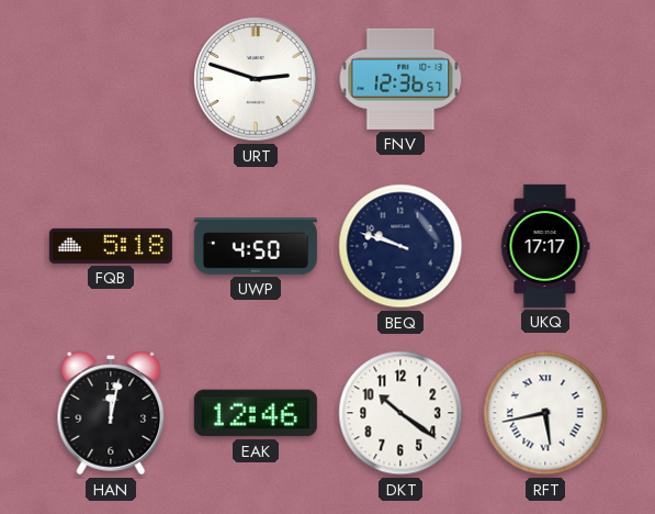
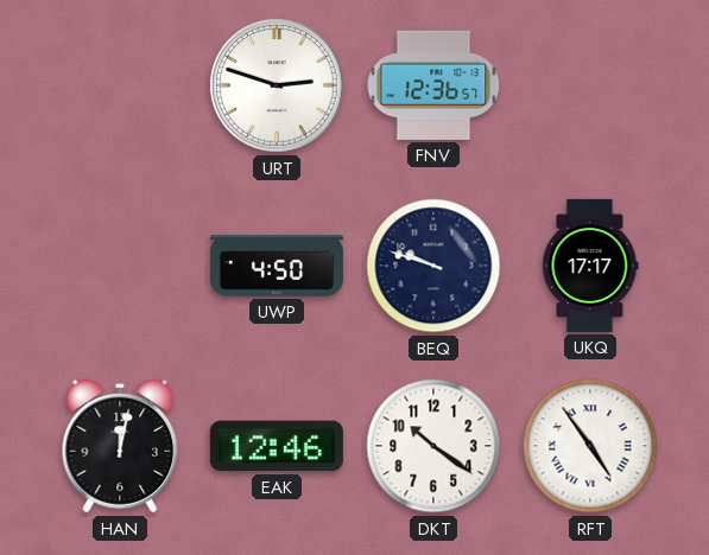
FQB: 5:18 -> none (111, 246)
RFT: 5:43 -> 4:54 (590, 446)
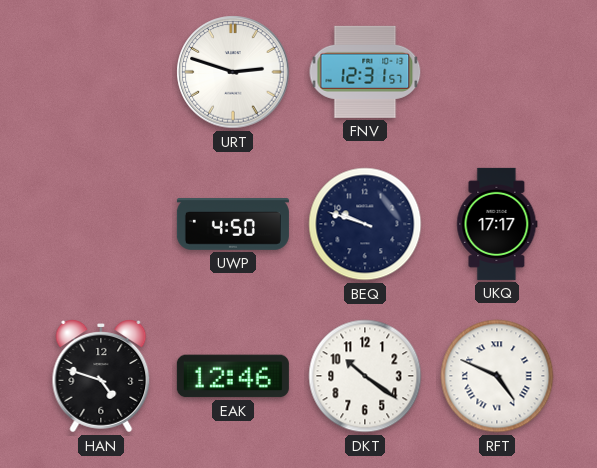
FNV: 12:36 -> 12:31 (365, 72)
HAN: 12:02 -> 4:48 (101, 376)
RFT: 4:54 -> 4:49 (497, 376)
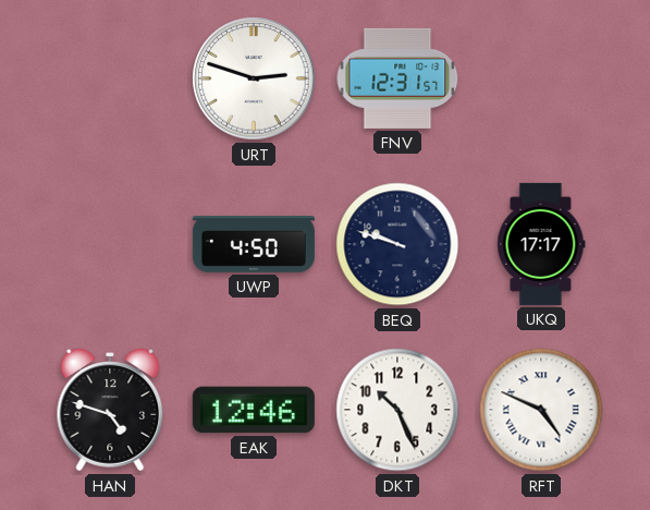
DKT: 10:21 -> 10:26 (397, 410)
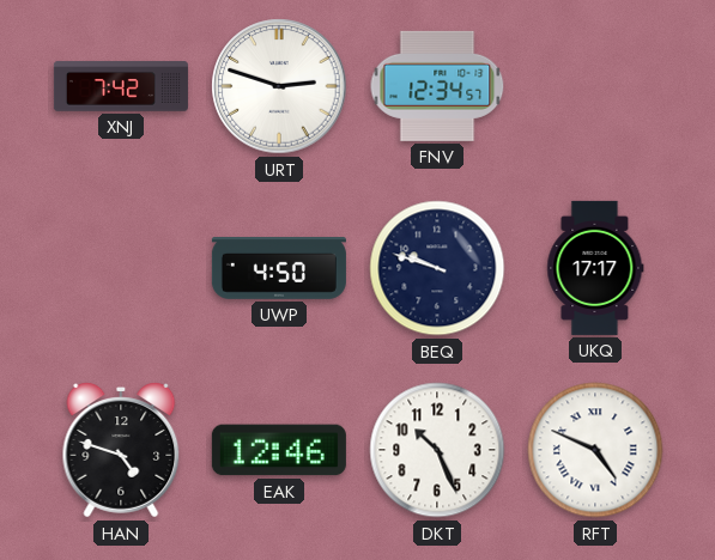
XNJ: none -> 7:42 (121, 86)
FNV: 12:31 -> 12:34 (437, 86)
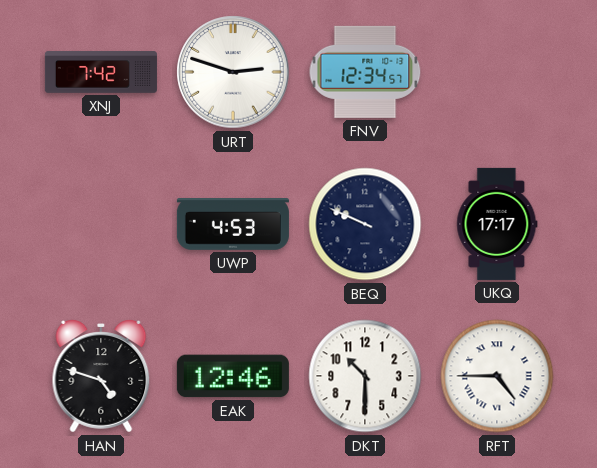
UWP: 4:50 -> 4:53 (233, 225)
BEQ: 9:48 -> 9:49 (365, 224)
DKT: 10:26 -> 10:30 (365, 376)
RFT: 4:49 -> 4:45 (497, 376)
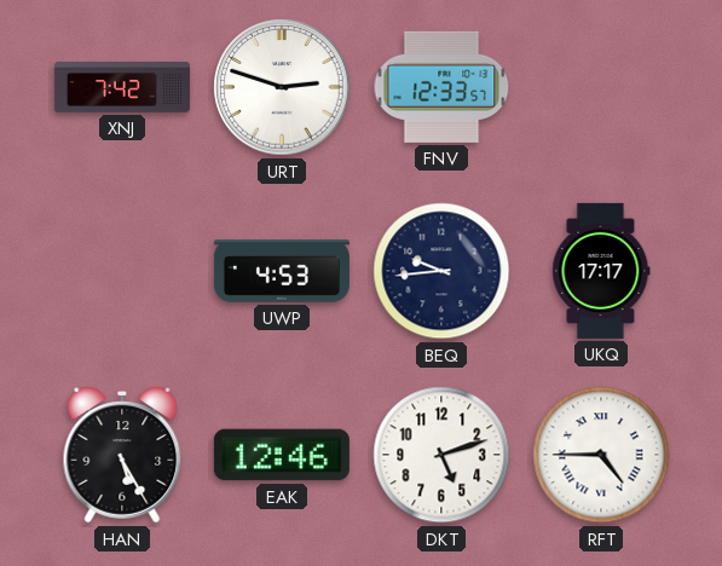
FNV: 12:34 -> 12:33 (441, 87)
BEQ: 9:49 -> 9:44 (441, 271)
HAN: 4:48 -> 5:25 (122, 455)
DKT: 10:30 -> 5:12 (441, 455)
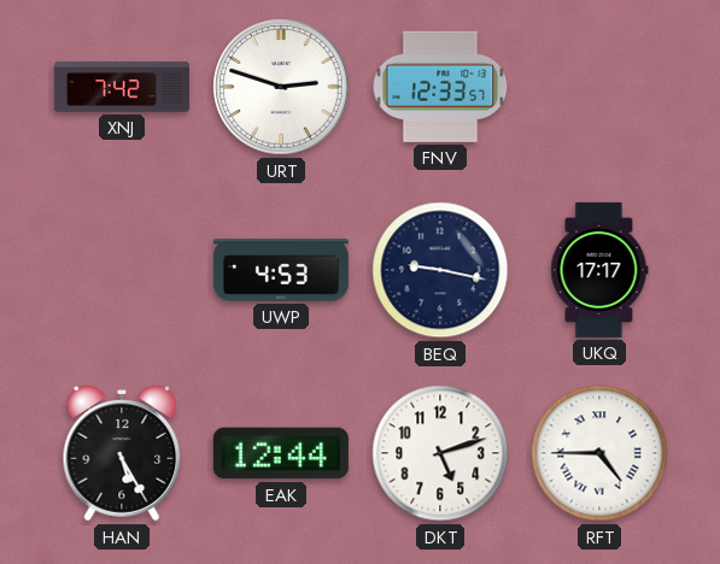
BEQ: 9:44 -> 9:17 (440, 270)
EAK: 12:46 -> 12:44 (281, 453)
